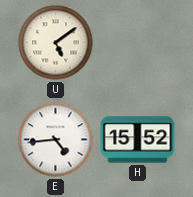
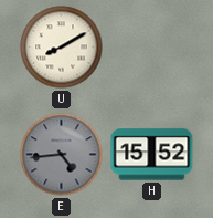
U: 5:09 -> 8:10 (62, 48)
E dial: white -> grey (62, 155)
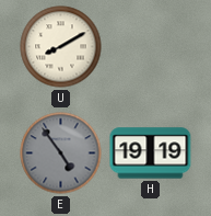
E: 4:44 -> 4:54 (61, 154)
H: 15:52 -> 19:19 (151, 154)
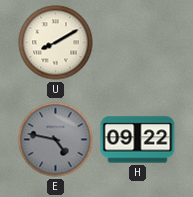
E: 4:54 -> 4:47 (56, 140)
H: 19:19 -> 09:22 (138, 140)
